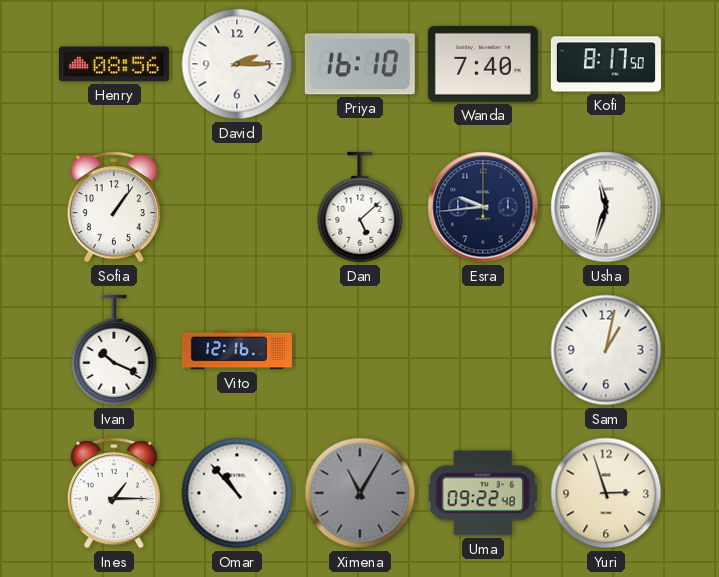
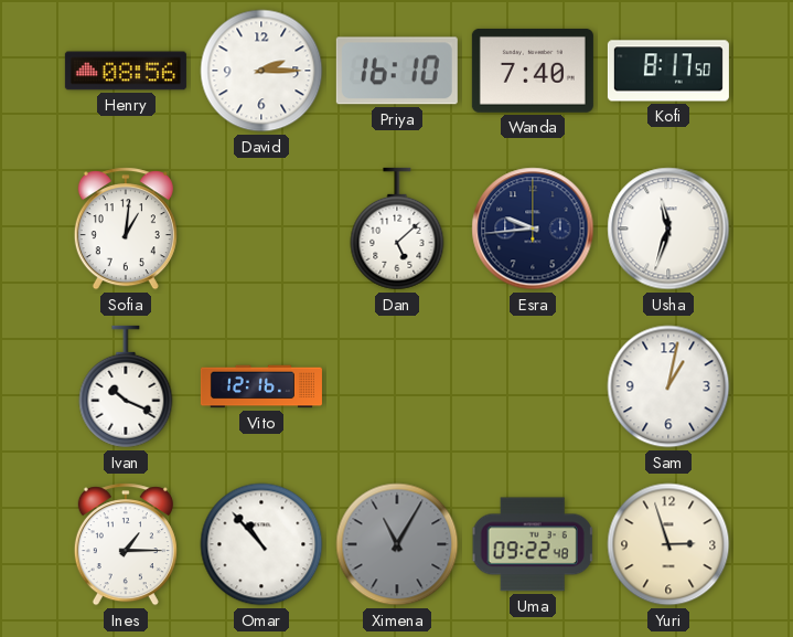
Sofia: 1:06 -> 1:01 (126, 229)
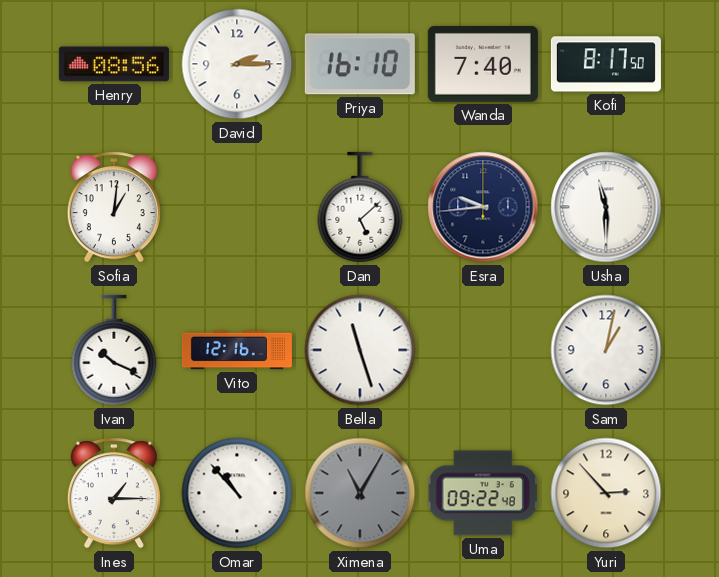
Usha: 11:33 -> 11:30 (606, 207)
Bella: none -> 11:27 (360, 350)
Yuri: 2:57 -> 2:53 (606, 493)
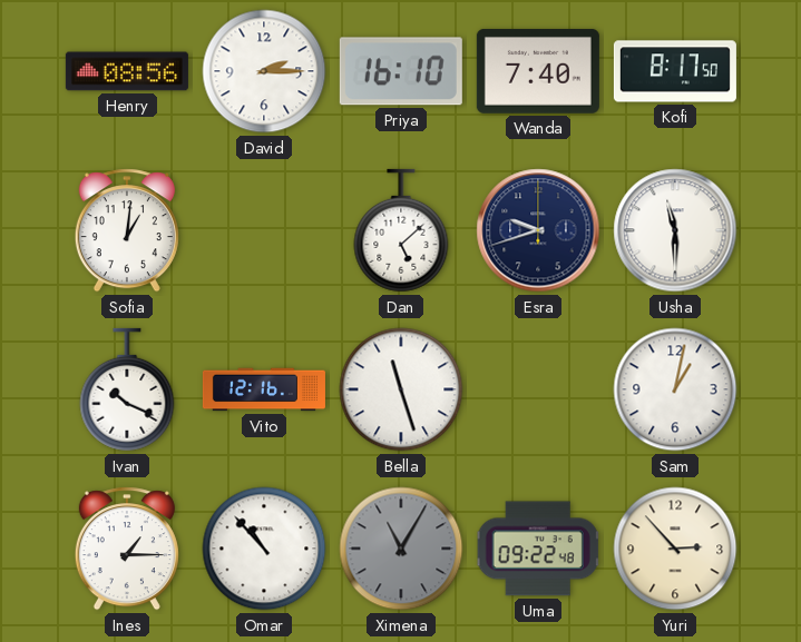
Esra: 9:44 -> 9:42 (538, 230)
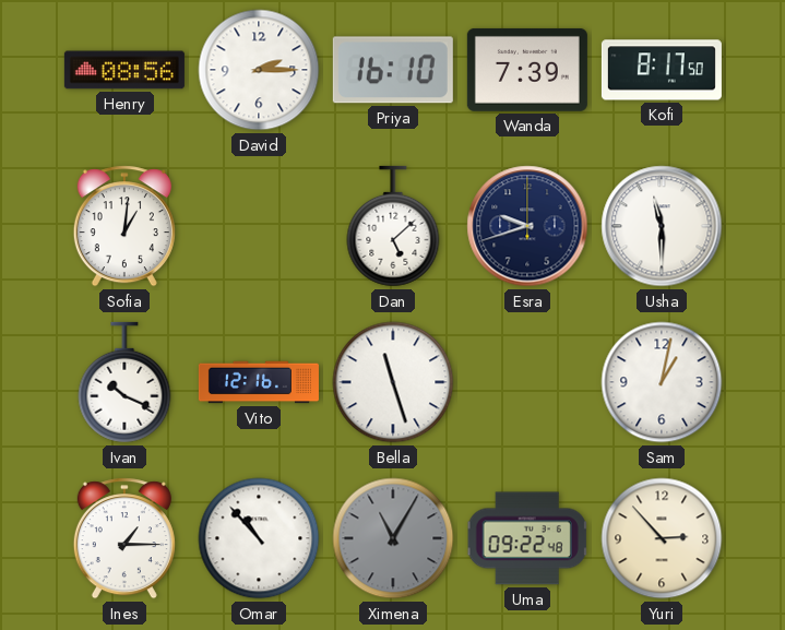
Wanda: 7:40 -> 7:39 (527, 70)
